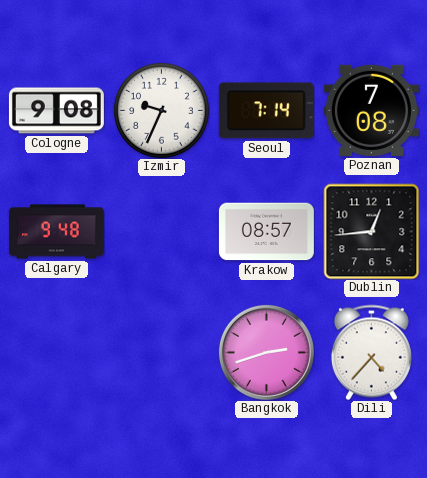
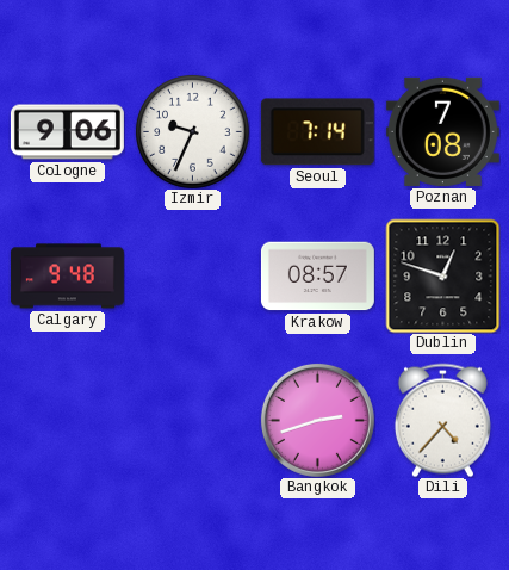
Cologne: 9:08 -> 9:06 (67, 132)
Dublin: 12:44 -> 12:48 (442, 275)
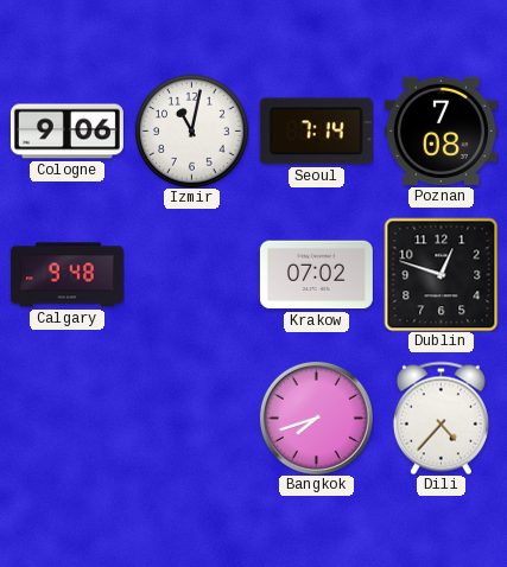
Izmir: 9:34 -> 11:02 (191, 130)
Krakow: 08:57 -> 07:02 (316, 275)
Bangkok: 2:42 -> 7:42 (316, 418)
